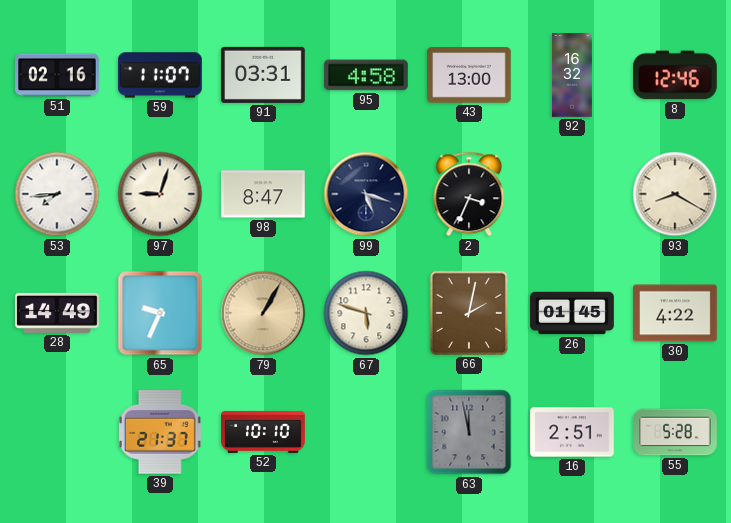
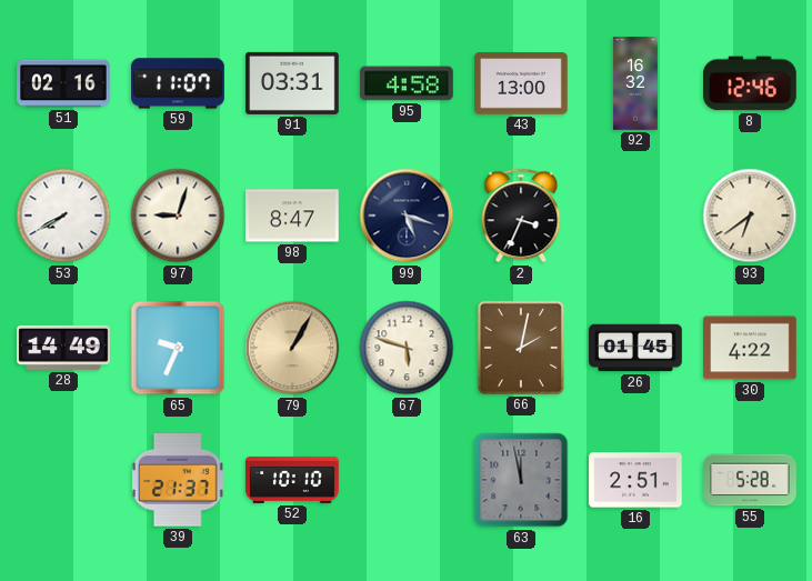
53: 7:44 -> 7:40 (63, 216)
93: 8:20 -> 6:39 (750, 216)
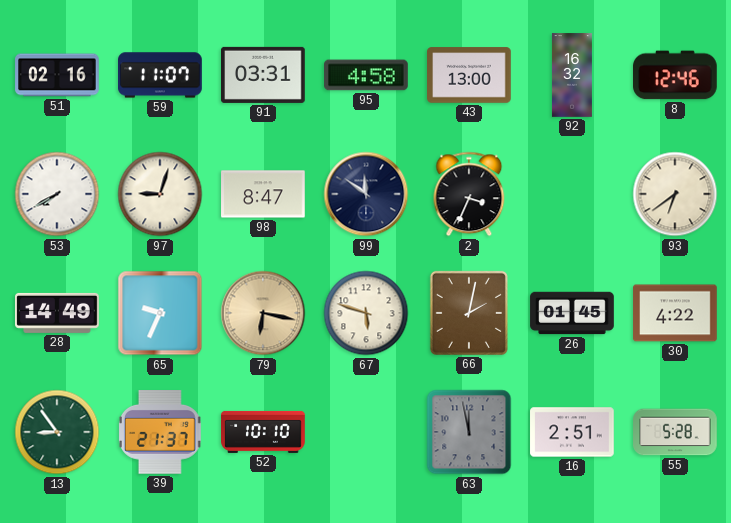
99: 5:18 -> 11:51 (366, 194)
79: 1:05 -> 6:17 (263, 313)
13: none -> 8:54 (57, 432)
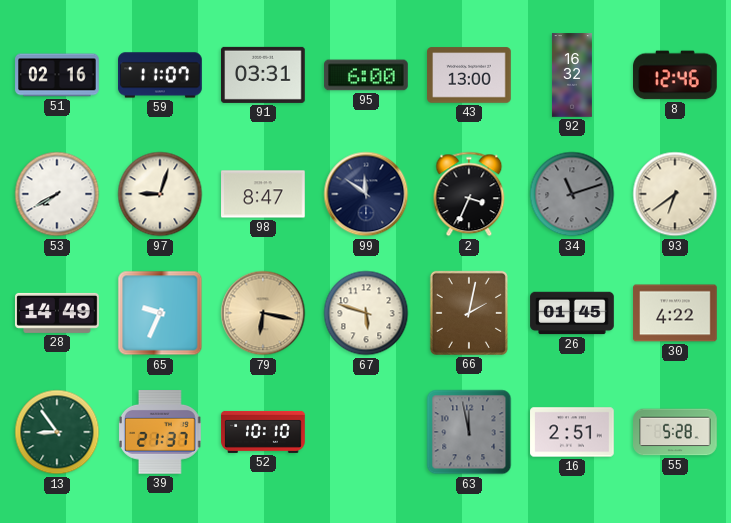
95: 4:58 -> 6:00 (366, 75)
34: none -> 11:12 (572, 194)
